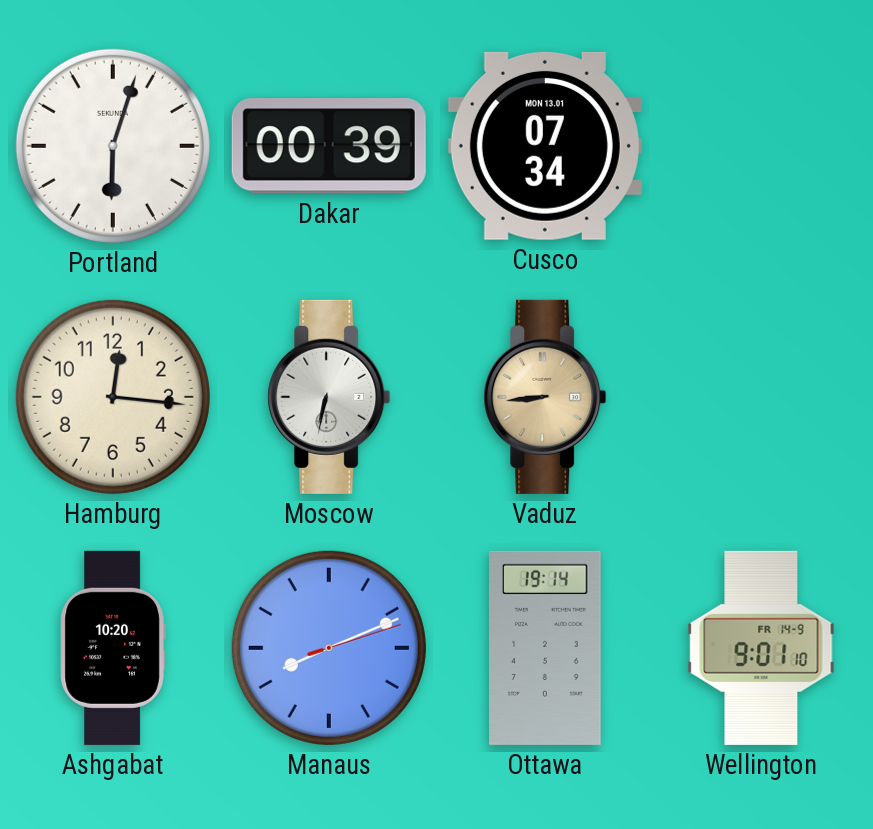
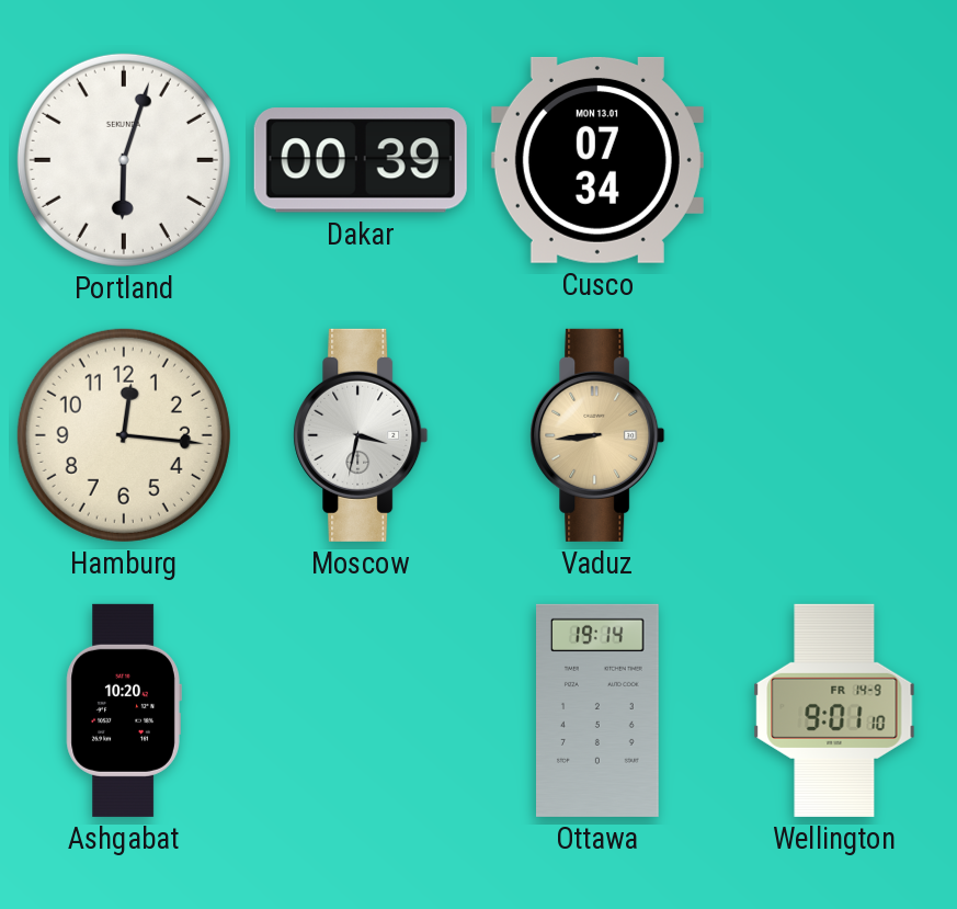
Moscow: 6:32 -> 3:32 (361, 435)
Manaus: 8:11 -> none (329, 648)
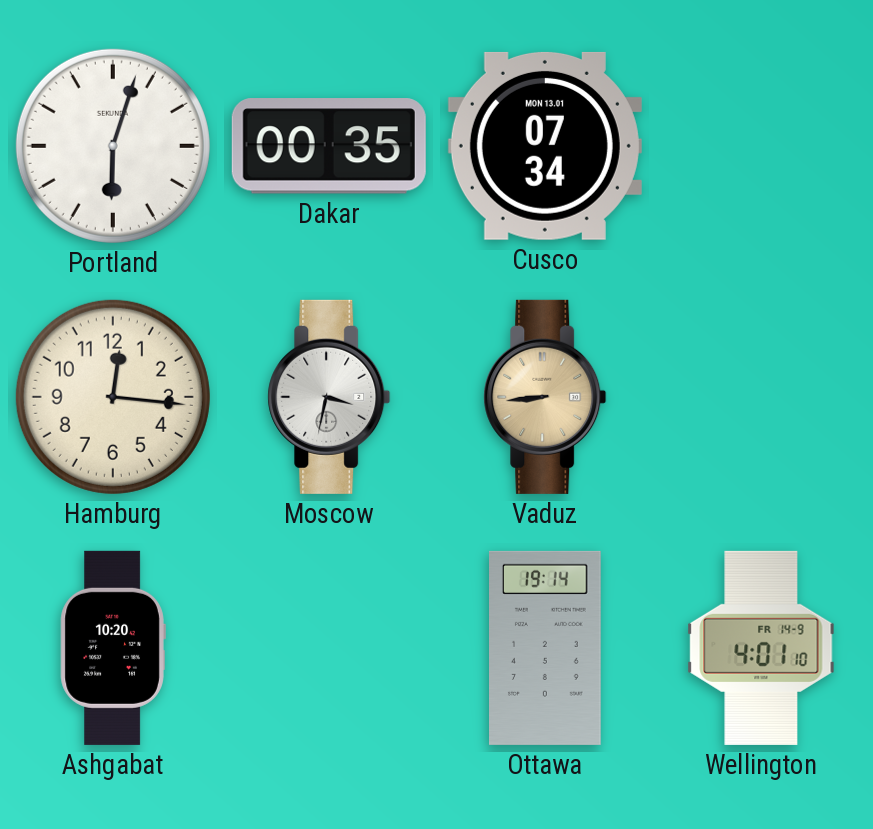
Dakar: 00:39 -> 00:35 (329, 147)
Wellington: 9:01 -> 4:01 (761, 648)
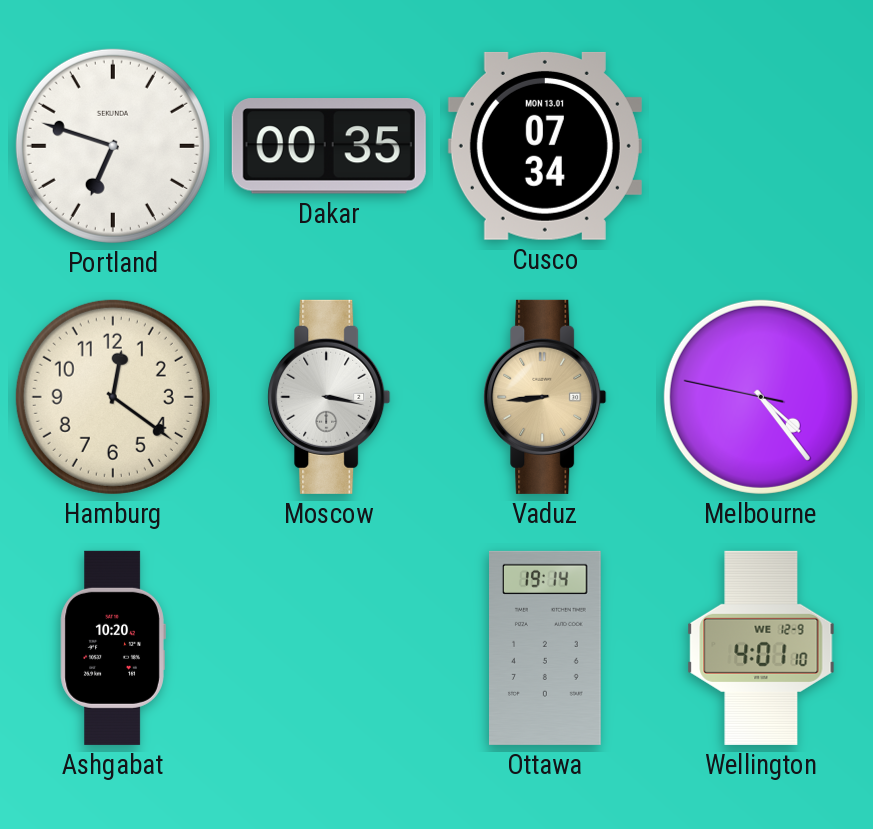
Portland: 6:03 -> 6:48 (113, 146)
Hamburg: 12:16 -> 12:21 (113, 397)
Moscow: 3:32 -> 3:17 (329, 397)
Melbourne: none -> 4:23 (761, 397)
Wellington date: FR 14-9 -> WE 12-9 (761, 648)
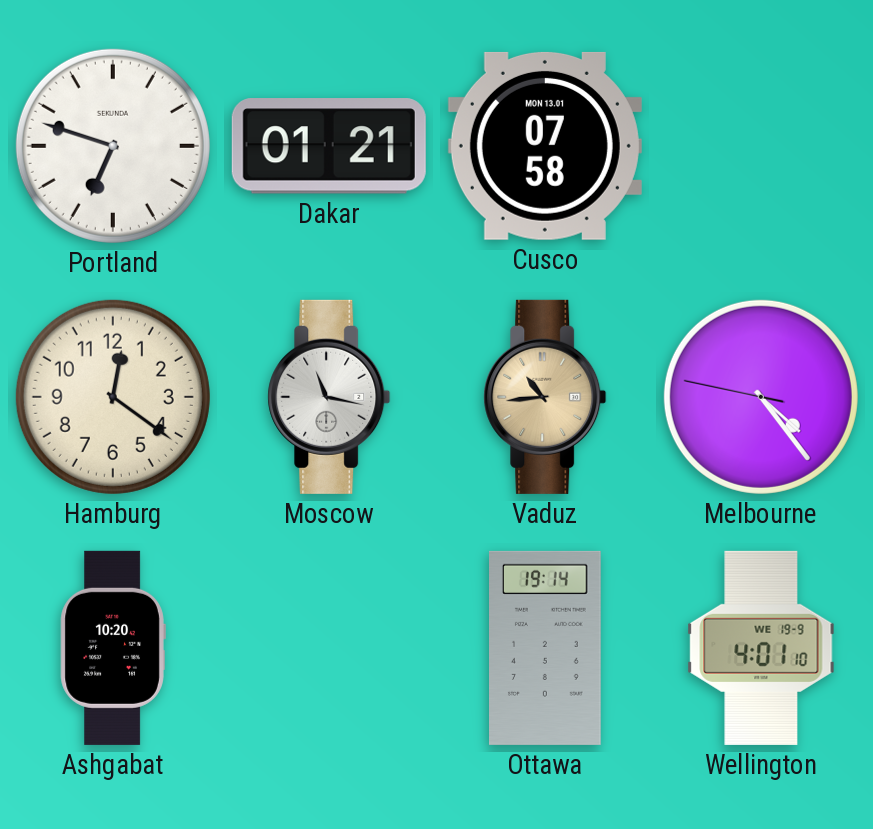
Dakar: 00:35 -> 01:21 (329, 147)
Cusco: 07:34 -> 07:58 (545, 146)
Moscow: 3:17 -> 11:17 (329, 397)
Vaduz: 8:44 -> 10:44 (545, 397)
Wellington date: WE 12-9 -> WE 19-9 (761, 648)
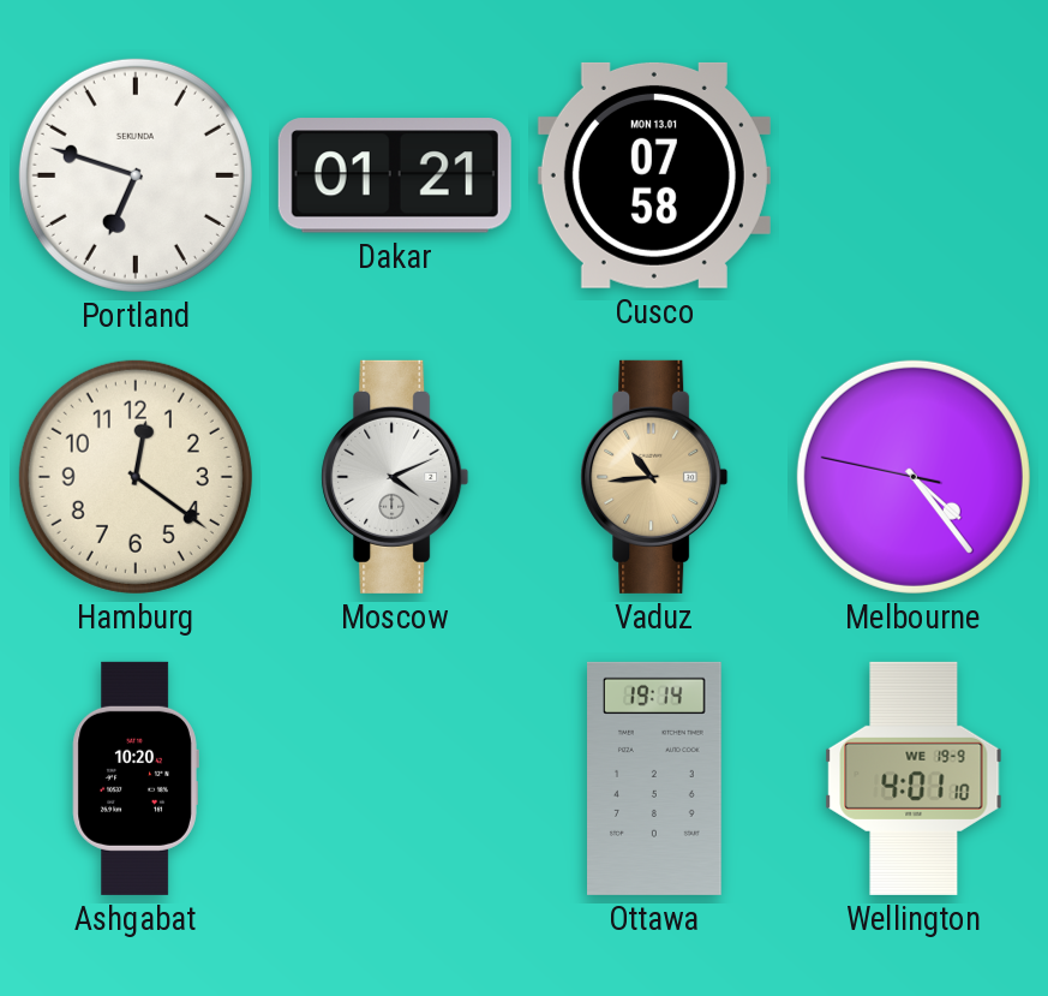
Moscow: 11:17 -> 4:11 (395, 477)
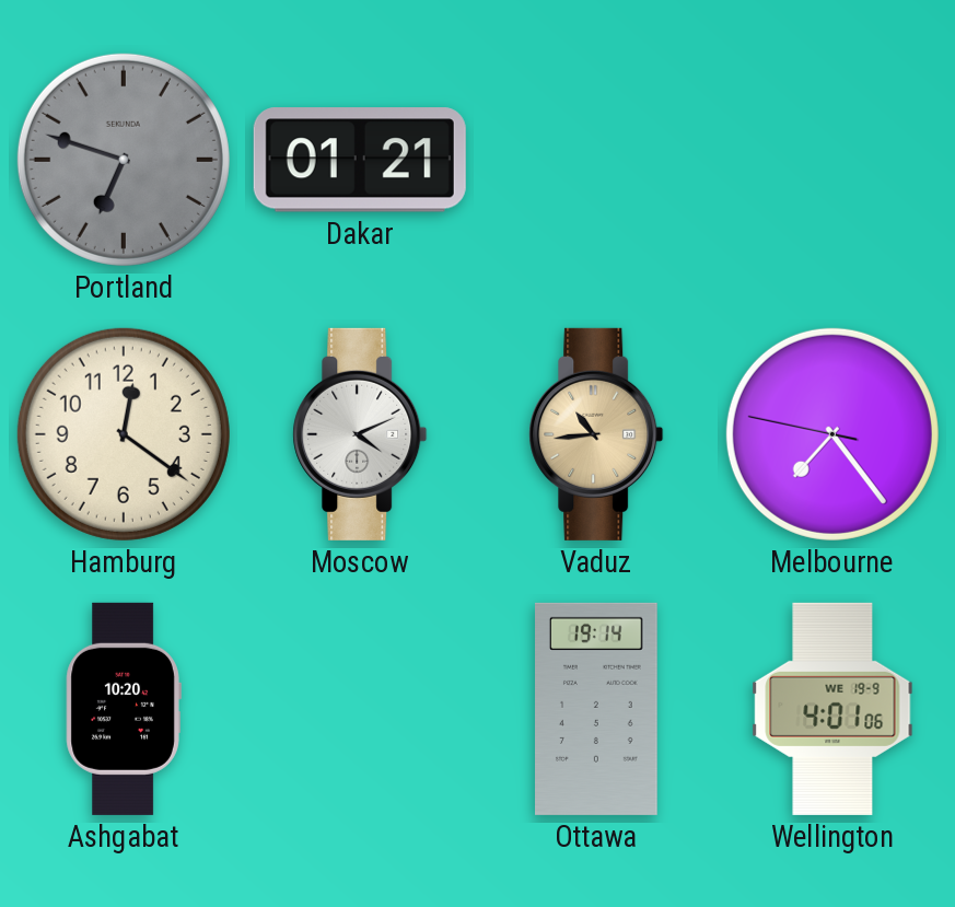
Portland dial: white -> grey (124, 160)
Cusco: 07:58 -> none (654, 175)
Melbourne: 4:23 -> 7:23 (832, 434)
Wellington: 4:01:10 -> 4:01:06 (832, 709)
